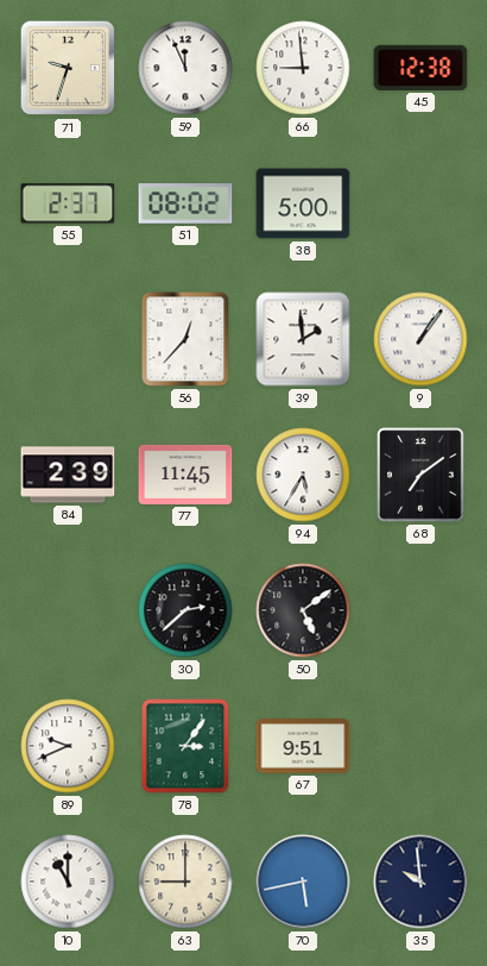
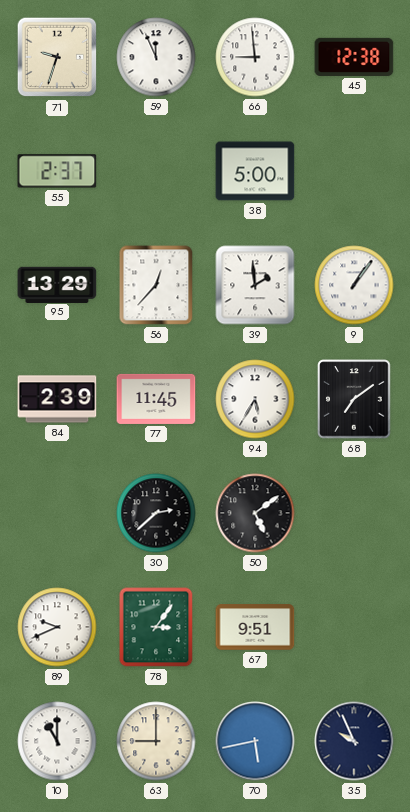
51: 08:02 -> none (185, 203)
95: none -> 13:29 (57, 284)
35: 9:59 -> 9:56 (354, 741)
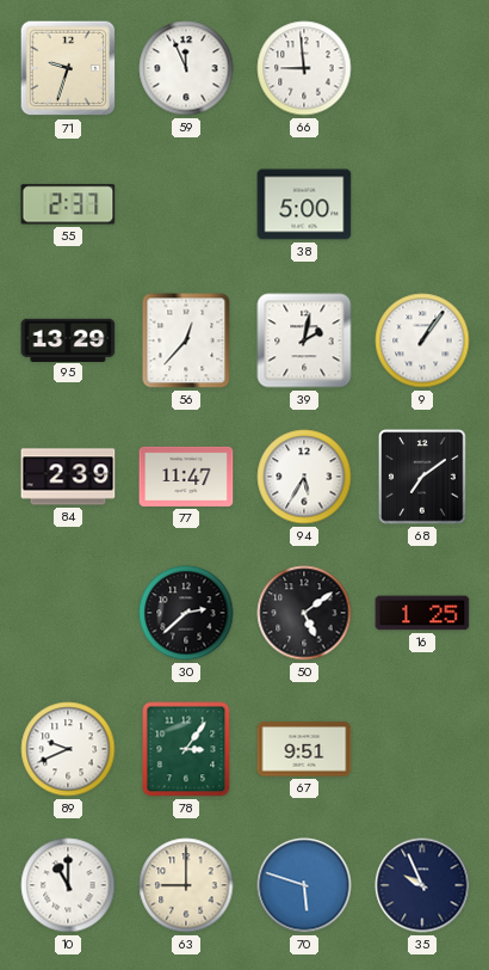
45: 12:38 -> none (354, 57)
39: 1:59 -> 2:02 (304, 340)
77: 11:45 -> 11:47 (186, 477)
16: none -> 1:25 (422, 613)
70: 5:43 -> 5:48 (304, 885)
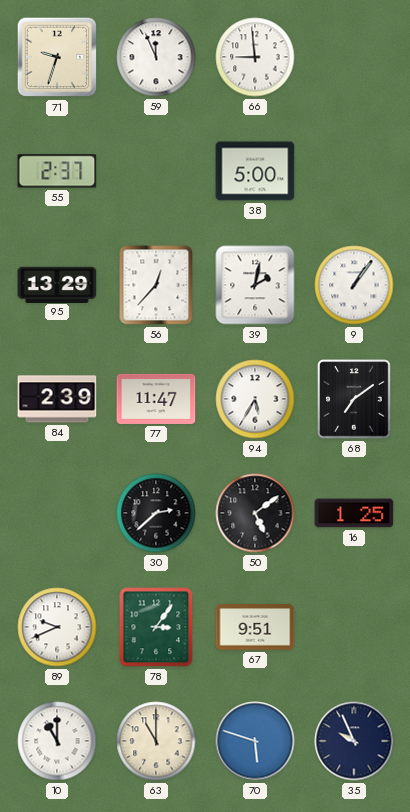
63: 9:00 -> 11:00 (156, 741)
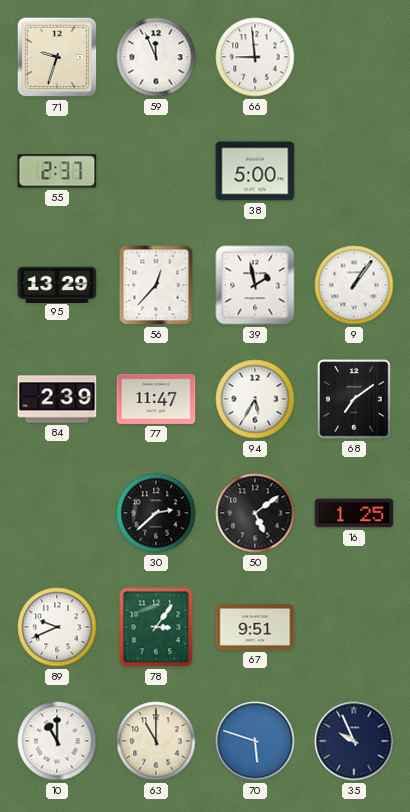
39: 2:02 -> 1:58 (255, 285)
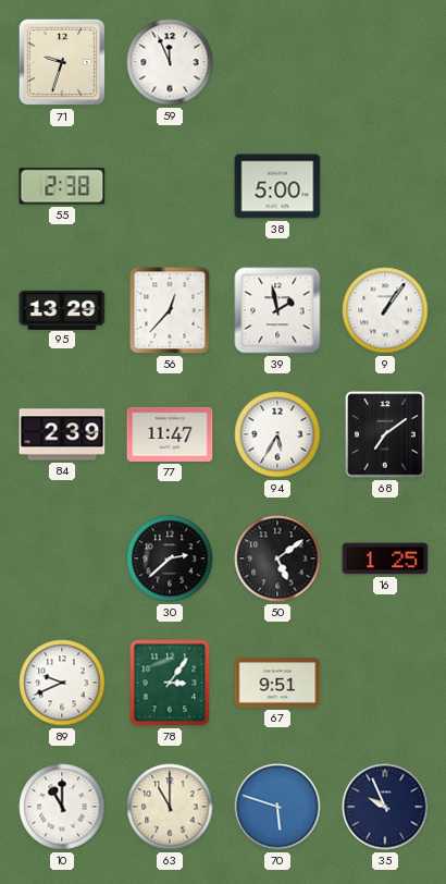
66: 8:59 -> none (255, 57)
55: 2:37 -> 2:38 (62, 186)
